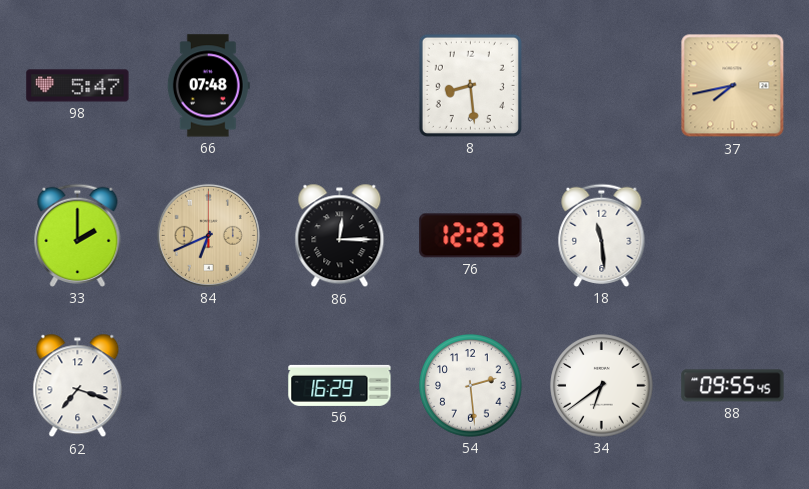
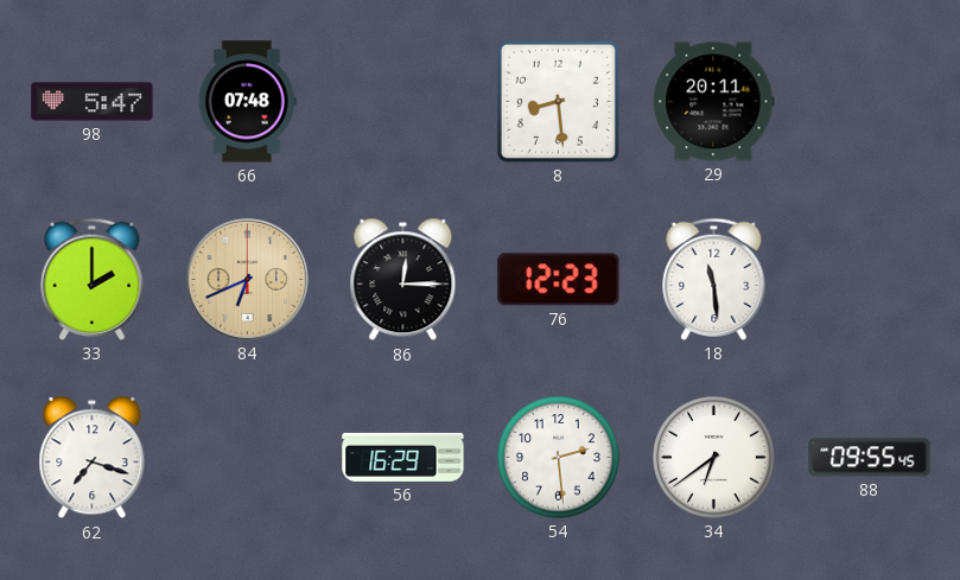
29: none -> 20:11 (714, 102)
37: 7:43 -> none (733, 86)
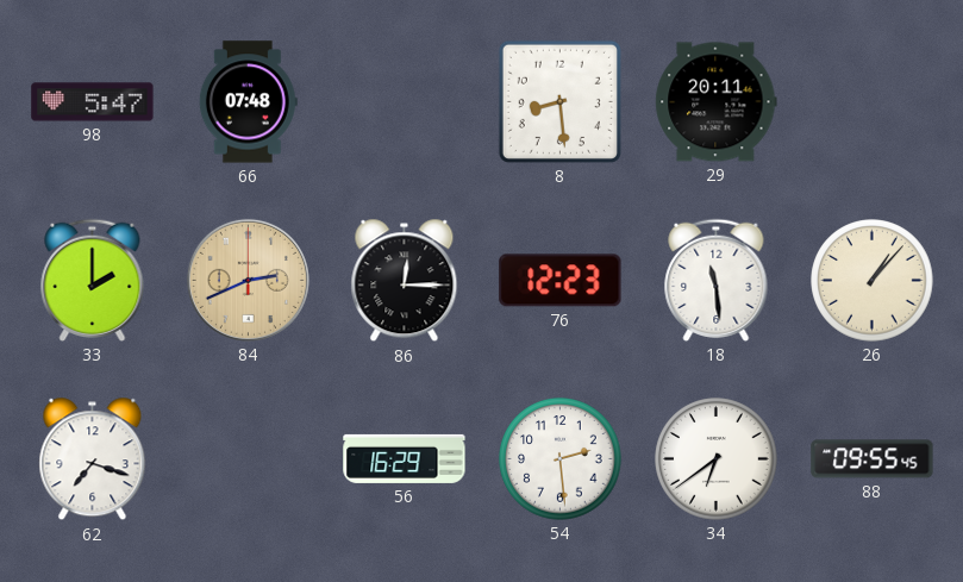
84: 6:41 -> 2:41 (248, 280)
26: none -> 1:07 (873, 281)
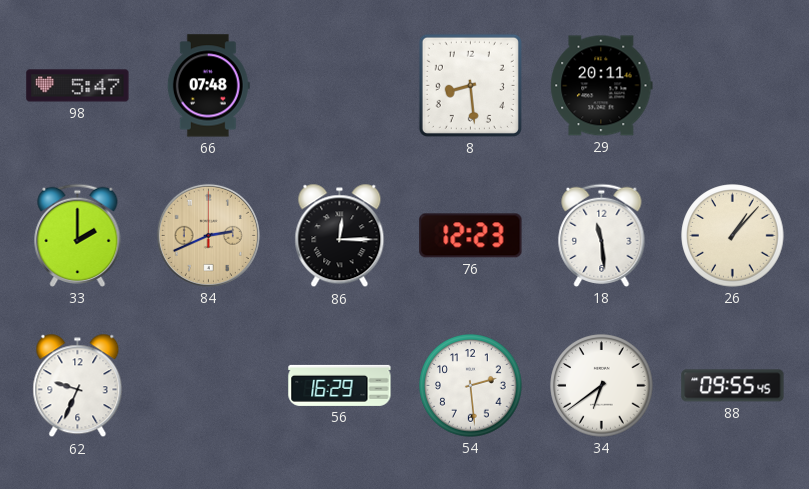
62: 7:18 -> 9:34 (78, 386)
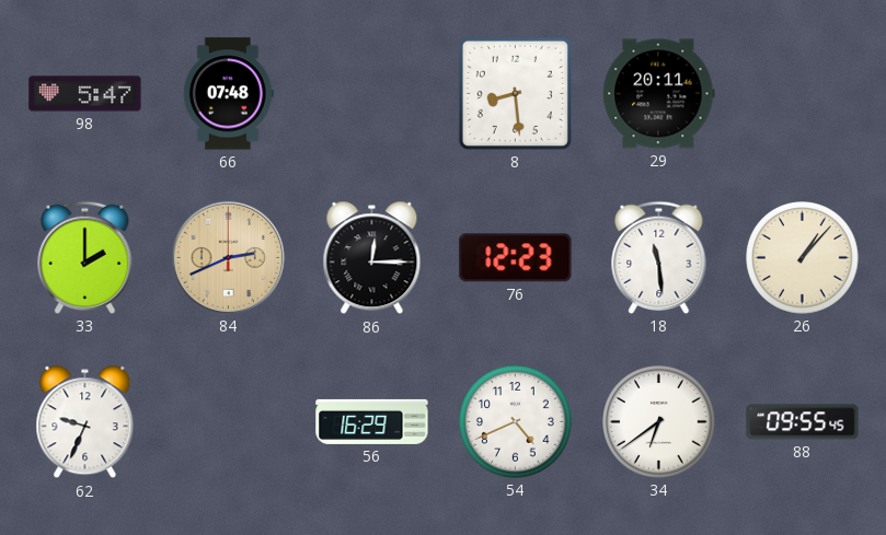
54: 2:29 -> 4:41 (516, 422)
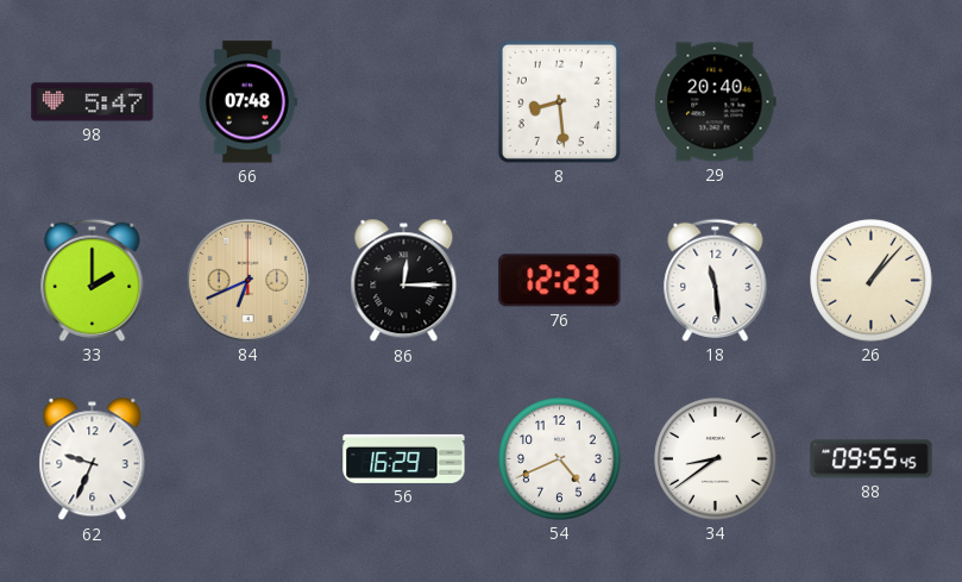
29: 20:11 -> 20:40 (716, 102)
84: 2:41 -> 6:41 (247, 280)
34: 6:39 -> 8:39 (716, 459)
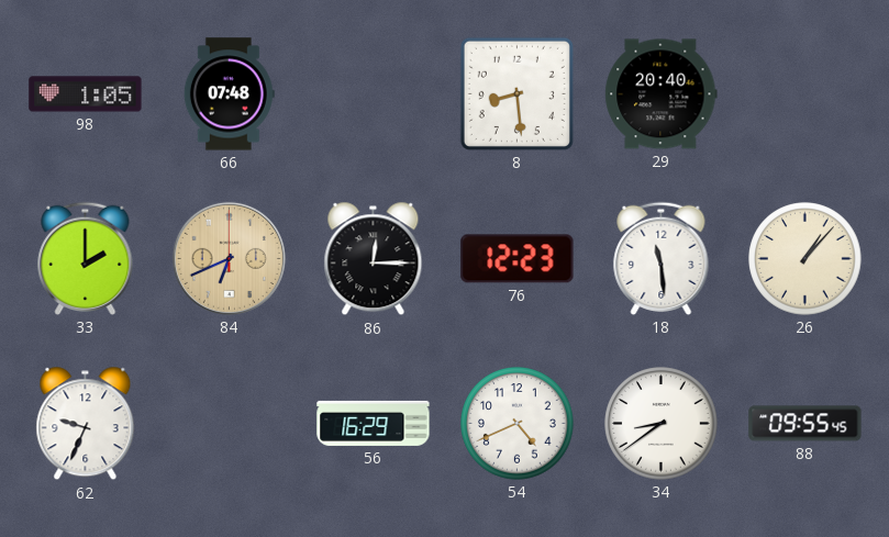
98: 5:47 -> 1:05 (86, 94)
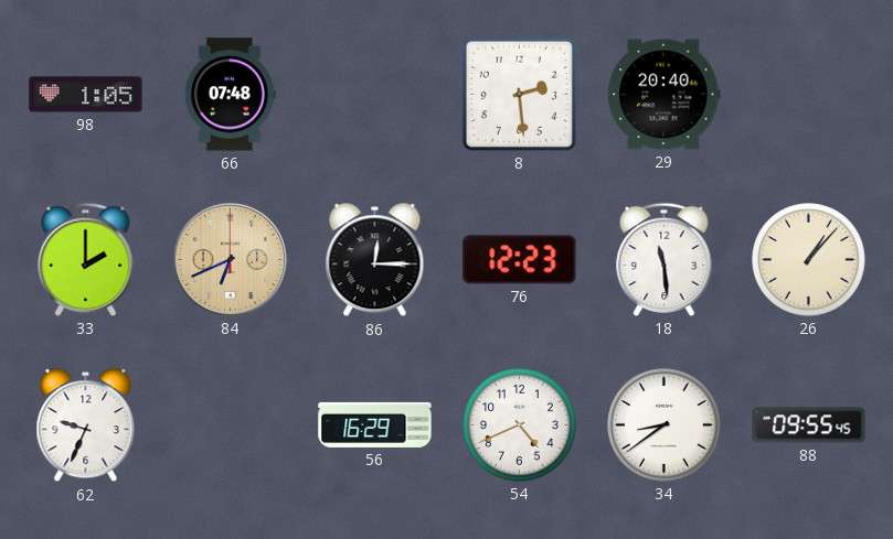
8: 8:29 -> 2:29 (519, 94)
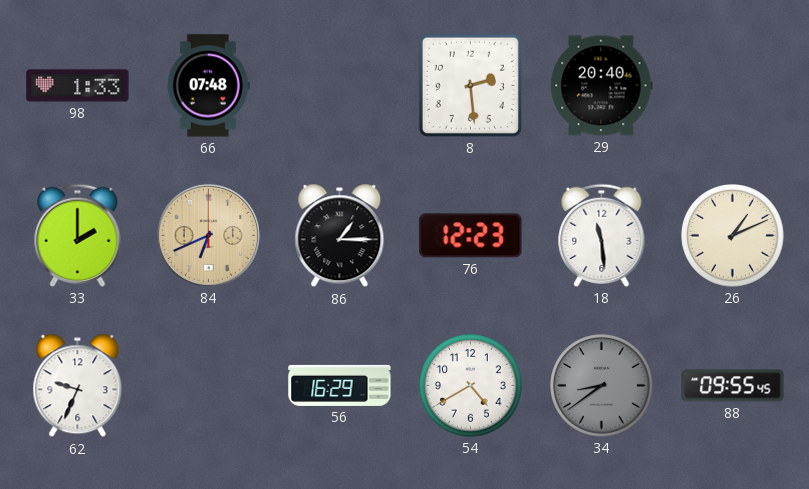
98: 1:05 -> 1:33 (78, 86)
86: 12:15 -> 1:15 (340, 236)
26: 1:07 -> 1:11 (733, 236)
54: 4:41 -> 4:40 (471, 386)
34 dial: white -> grey (602, 386)
